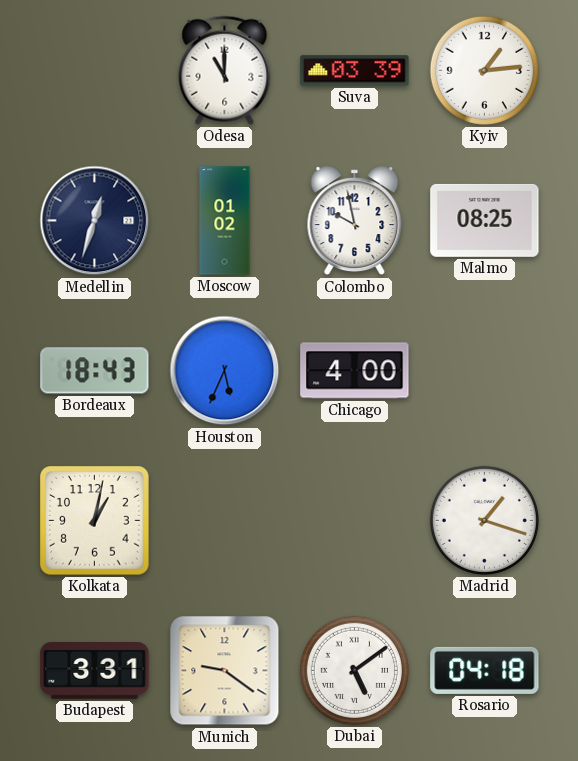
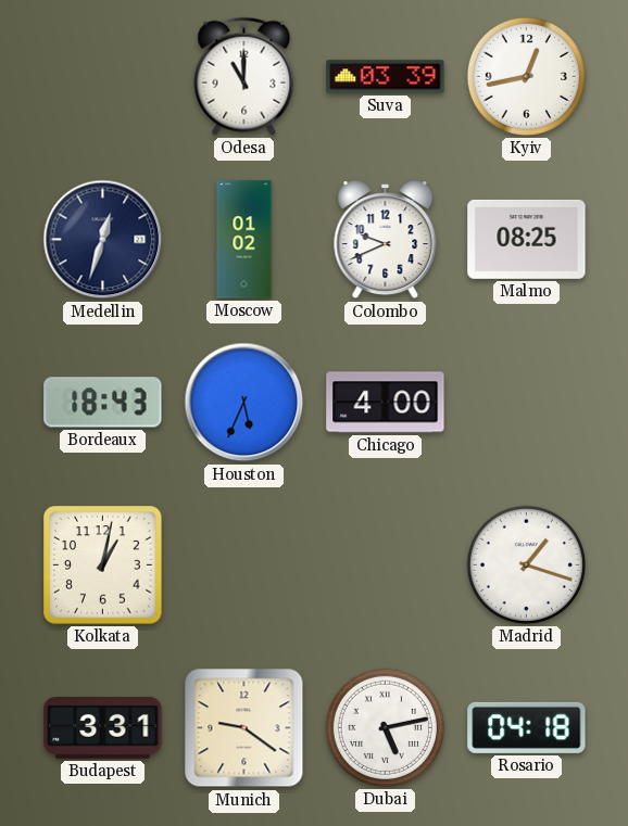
Kyiv: 1:14 -> 12:43 (526, 76)
Colombo: 9:58 -> 9:41 (386, 240)
Dubai: 5:09 -> 5:13 (385, 727)
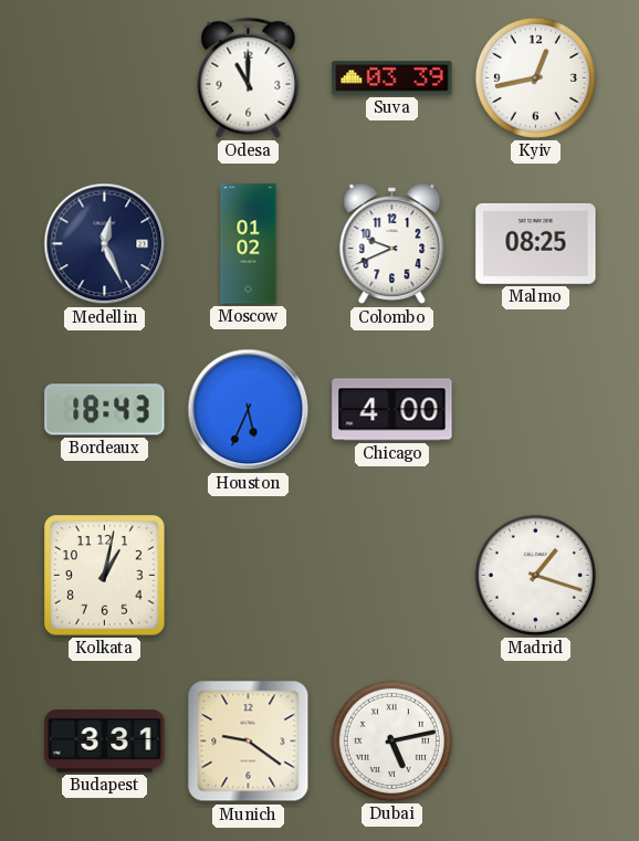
Medellin: 12:33 -> 12:26 (105, 244)
Rosario: 04:18 -> none (527, 727)
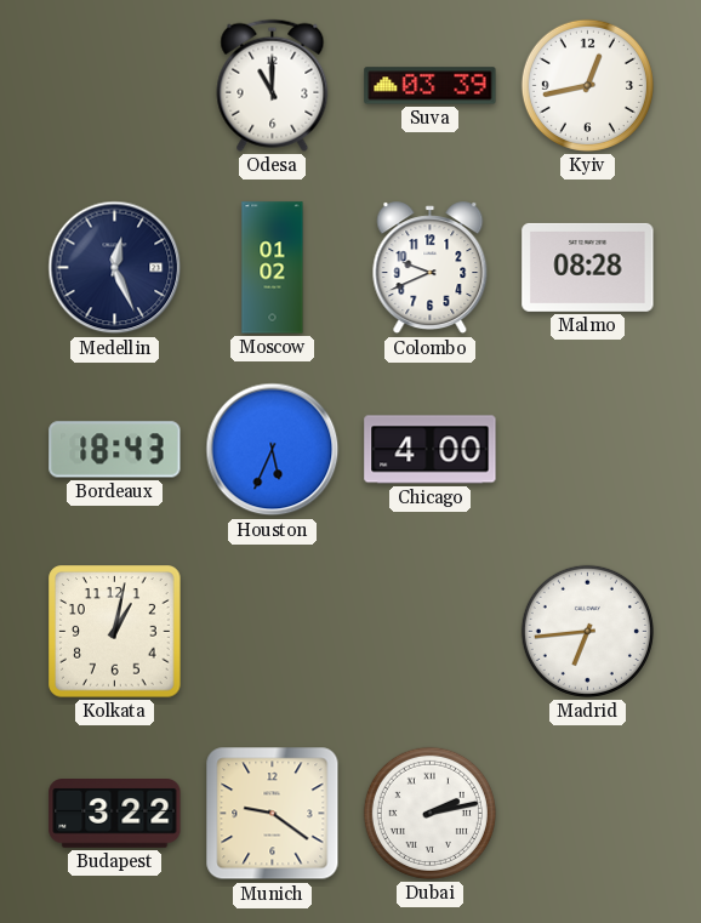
Malmo: 08:25 -> 08:28 (588, 267)
Madrid: 1:18 -> 6:44 (587, 631)
Budapest: 3:31 -> 3:22 (115, 814)
Dubai: 5:13 -> 2:13 (429, 813)
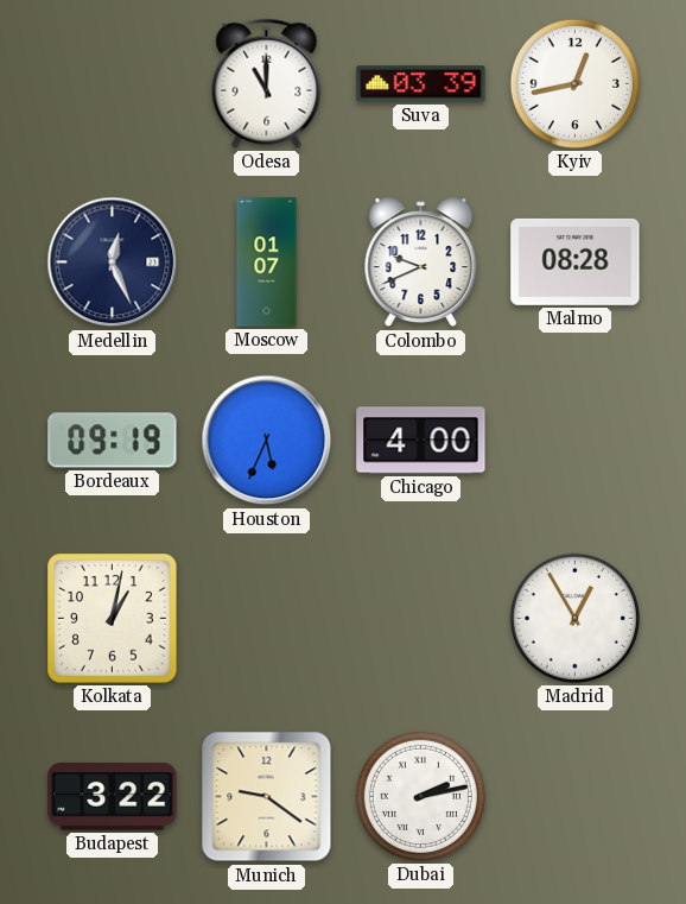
Moscow: 01:02 -> 01:07 (267, 263)
Bordeaux: 18:43 -> 09:19 (113, 441)
Madrid: 6:44 -> 12:55 (574, 618)
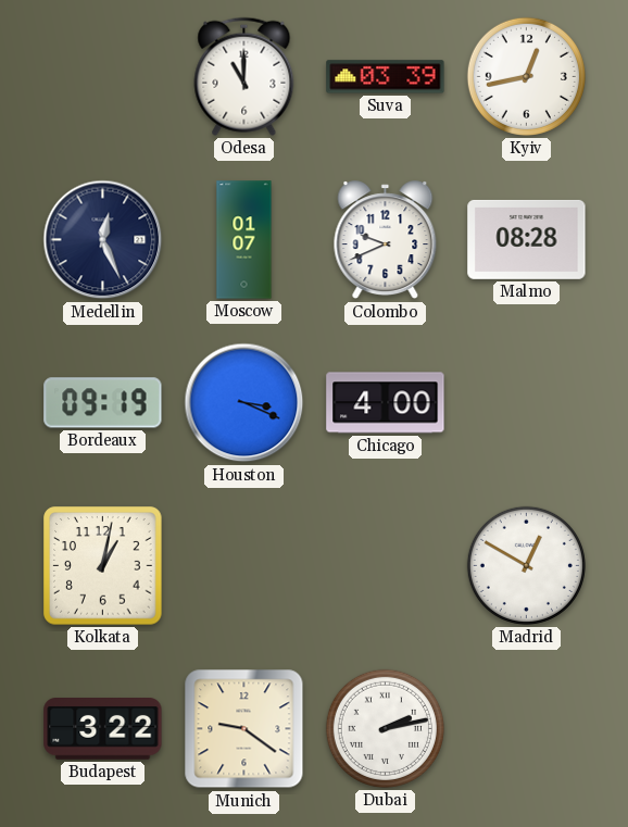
Houston: 5:34 -> 3:19 (244, 403)
Madrid: 12:55 -> 12:50 (526, 565)
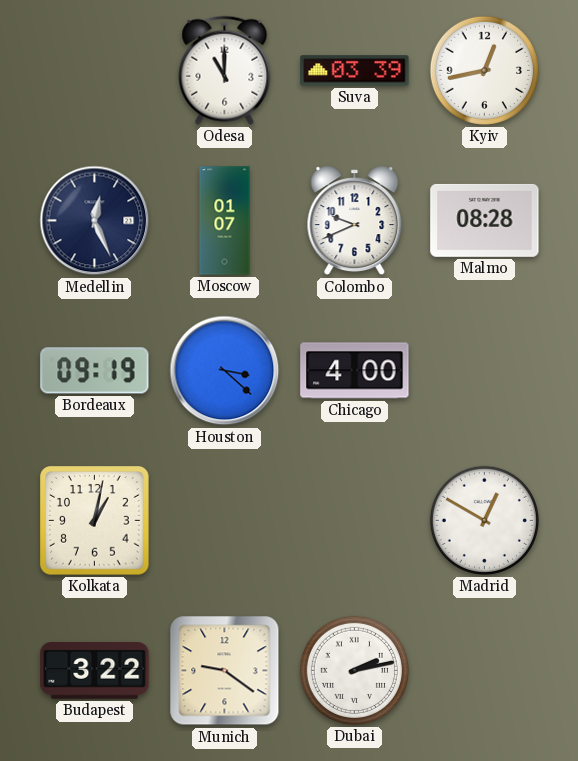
Houston: 3:19 -> 3:22 (225, 371)
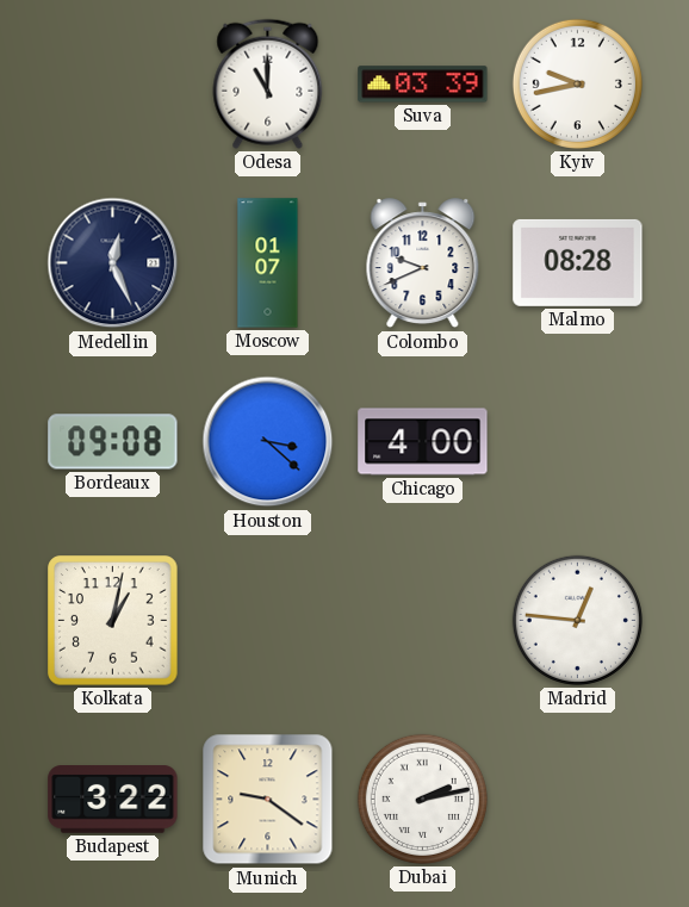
Kyiv: 12:43 -> 9:43 (577, 83)
Bordeaux: 09:19 -> 09:08 (113, 442)
Madrid: 12:50 -> 12:46 (577, 620)
